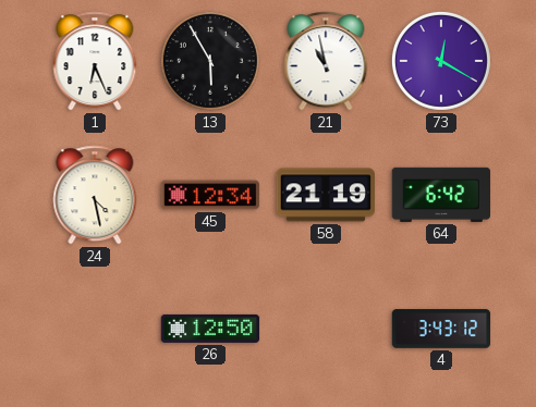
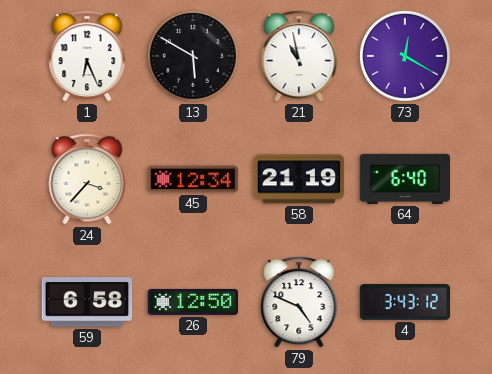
13: 5:55 -> 5:50 (193, 56)
24: 4:28 -> 3:37 (87, 179)
64: 6:42 -> 6:40 (405, 179)
59: none -> 6:58 (87, 302)
79: none -> 4:49 (299, 302)
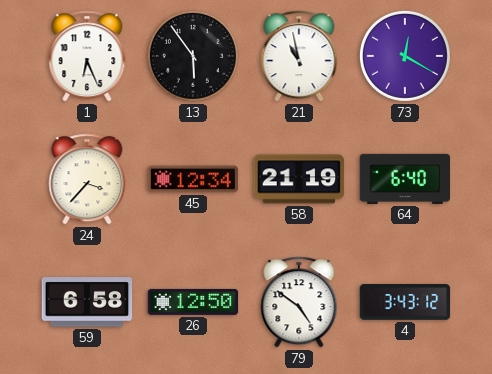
13: 5:50 -> 5:54 (193, 56)
79: 4:49 -> 4:51 (299, 302)
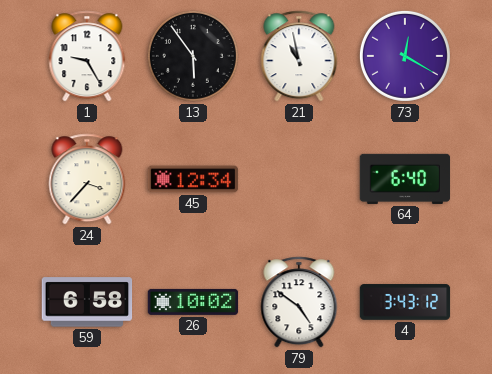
1: 6:26 -> 9:25 (87, 56)
58: 21:19 -> none (299, 179)
26: 12:50 -> 10:02 (193, 302)
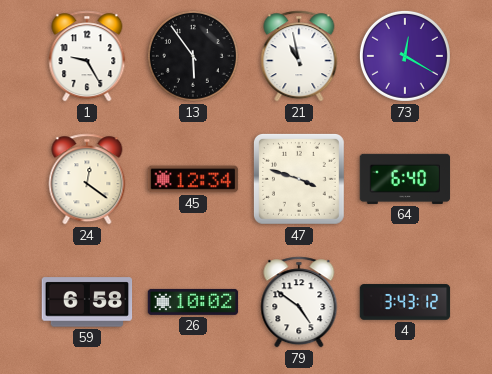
24: 3:37 -> 12:21 (87, 179)
47: none -> 3:48 (299, 179)
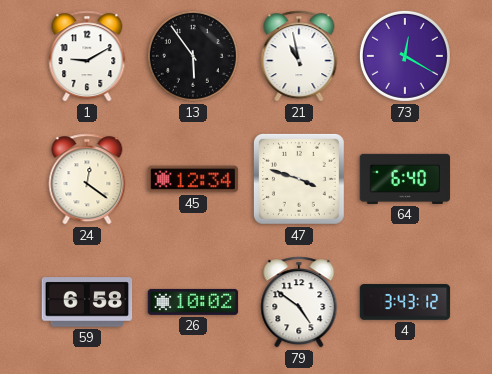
1: 9:25 -> 9:10 (87, 56)
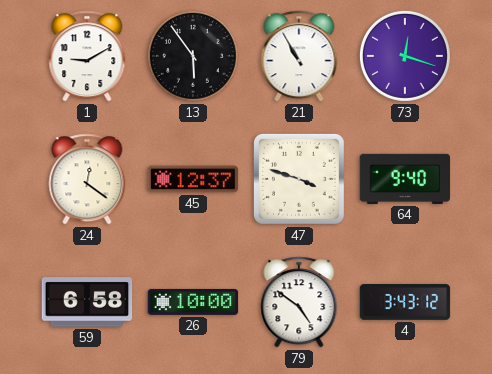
21: 10:58 -> 10:55 (299, 56)
73: 12:20 -> 12:18 (405, 56)
45: 12:34 -> 12:37 (193, 179)
64: 6:40 -> 9:40 (405, 179)
26: 10:02 -> 10:00 (193, 302)
